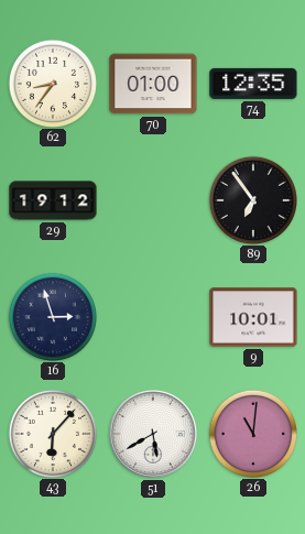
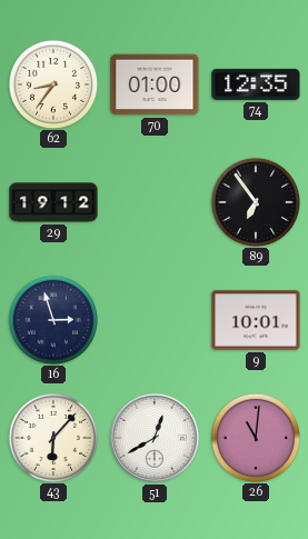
51: 5:40 -> 12:40 (155, 438)
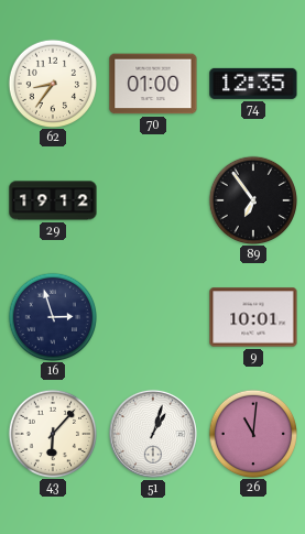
51: 12:40 -> 1:03 (153, 434)
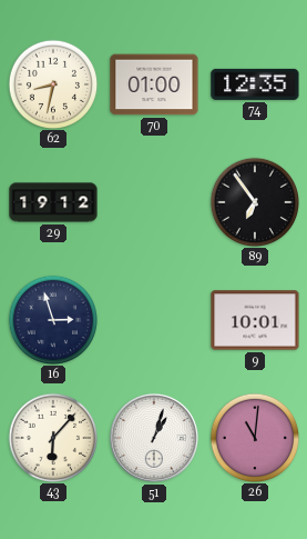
62: 8:36 -> 8:32 (52, 83)
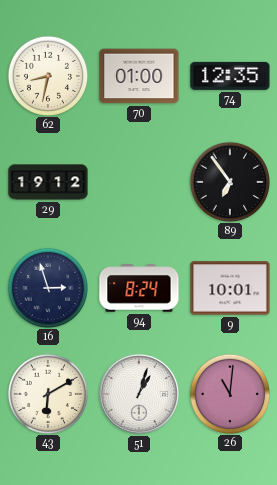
94: none -> 8:24 (139, 288)
43: 6:07 -> 6:10 (47, 393)
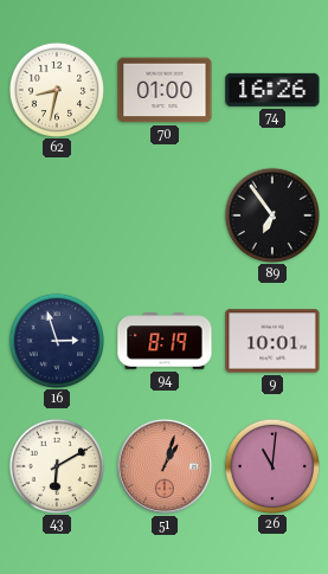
74: 12:35 -> 16:26 (272, 90)
29: 19:12 -> none (48, 182)
94: 8:24 -> 8:19 (165, 341)
51 dial: white -> salmon (165, 466)
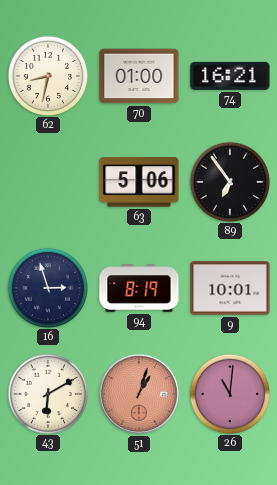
74: 16:26 -> 16:21 (230, 76)
63: none -> 5:06 (139, 182)
